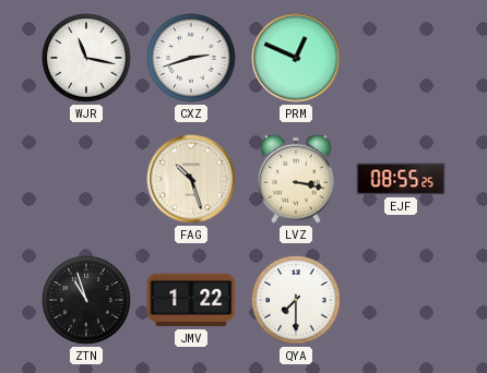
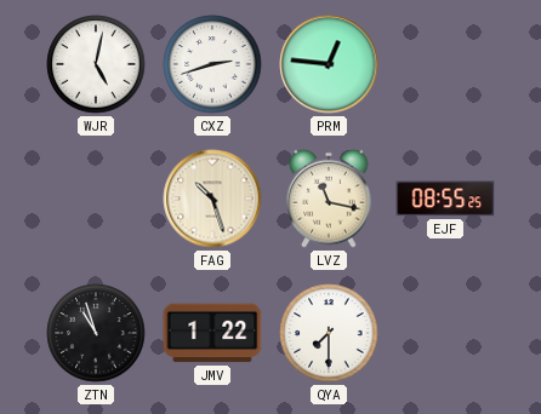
WJR: 11:17 -> 5:02 (96, 64)
PRM: 12:49 -> 12:46 (329, 64)
LVZ: 3:17 -> 11:17 (329, 199)
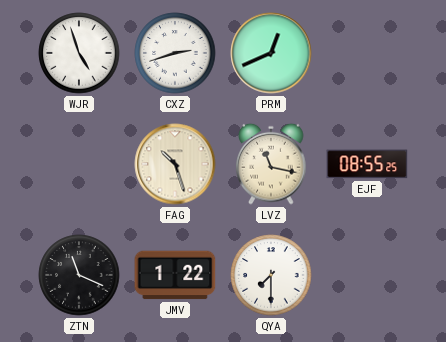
WJR: 5:02 -> 4:57 (79, 53)
PRM: 12:46 -> 12:41 (271, 53)
ZTN: 10:57 -> 11:19 (79, 275)
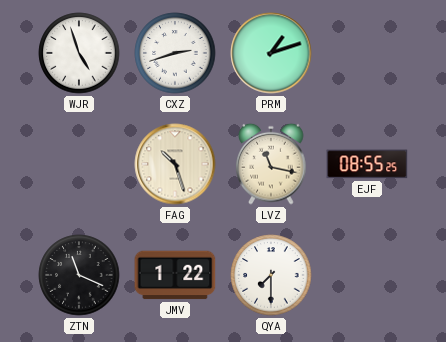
PRM: 12:41 -> 1:12 (271, 53)
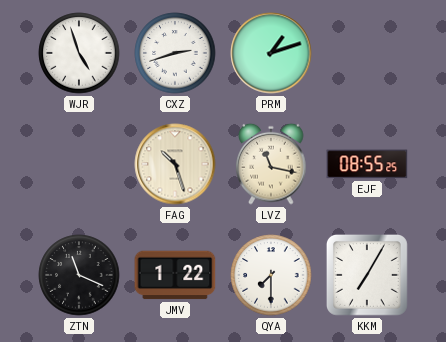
KKM: none -> 7:05 (367, 275)
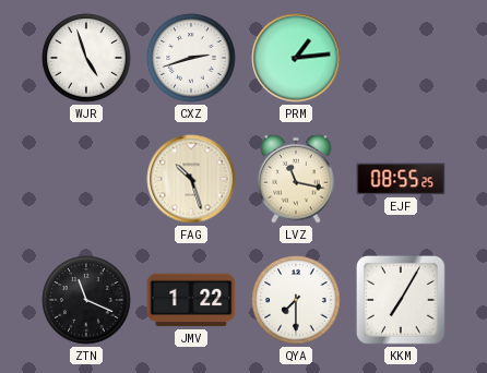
PRM: 1:12 -> 1:14 (296, 58)
